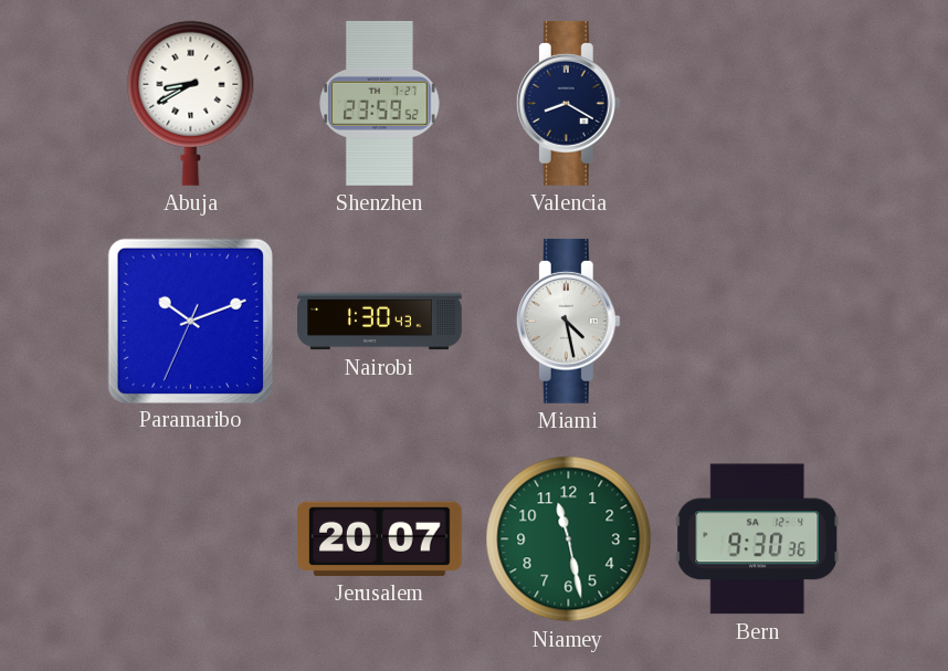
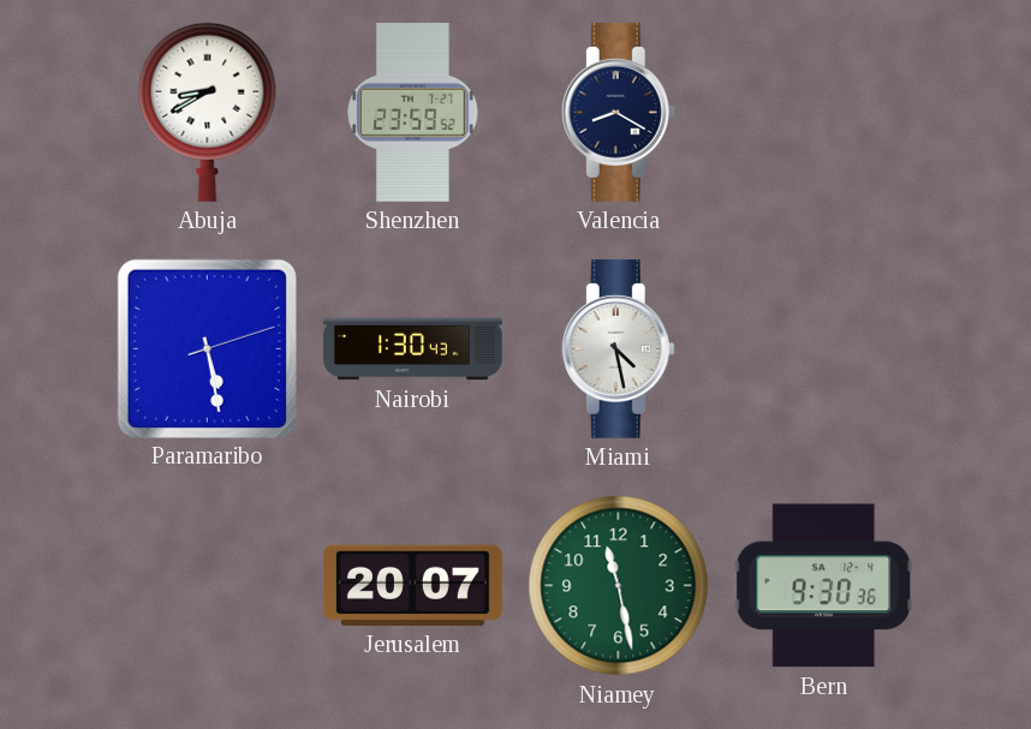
Paramaribo: 10:11 -> 5:28 (207, 348)
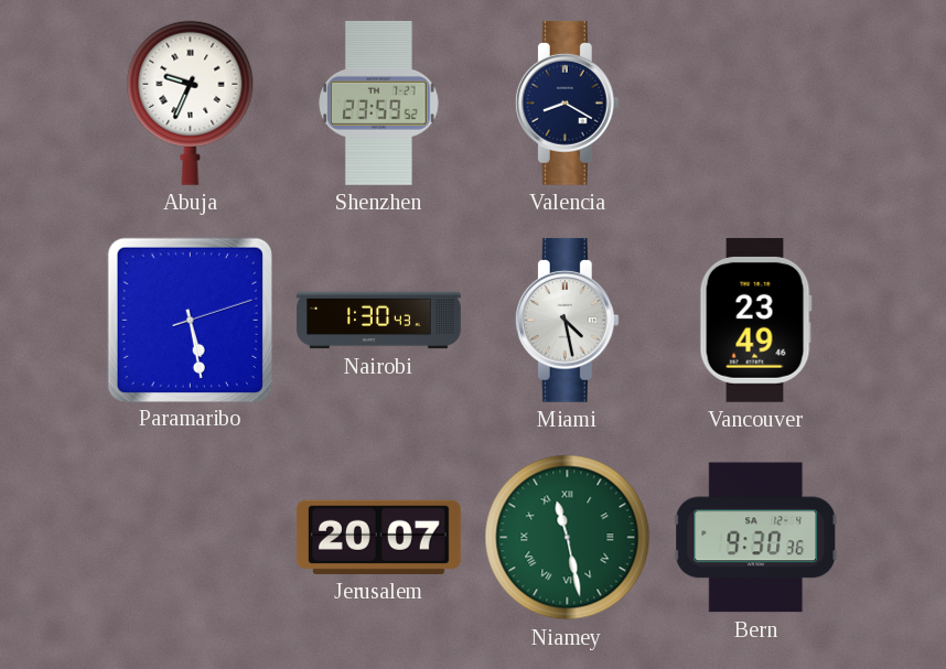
Abuja: 8:40 -> 9:34 (191, 102)
Vancouver: none -> 23:49 (755, 320)
Niamey numerals: Arabic -> Roman (568, 538)
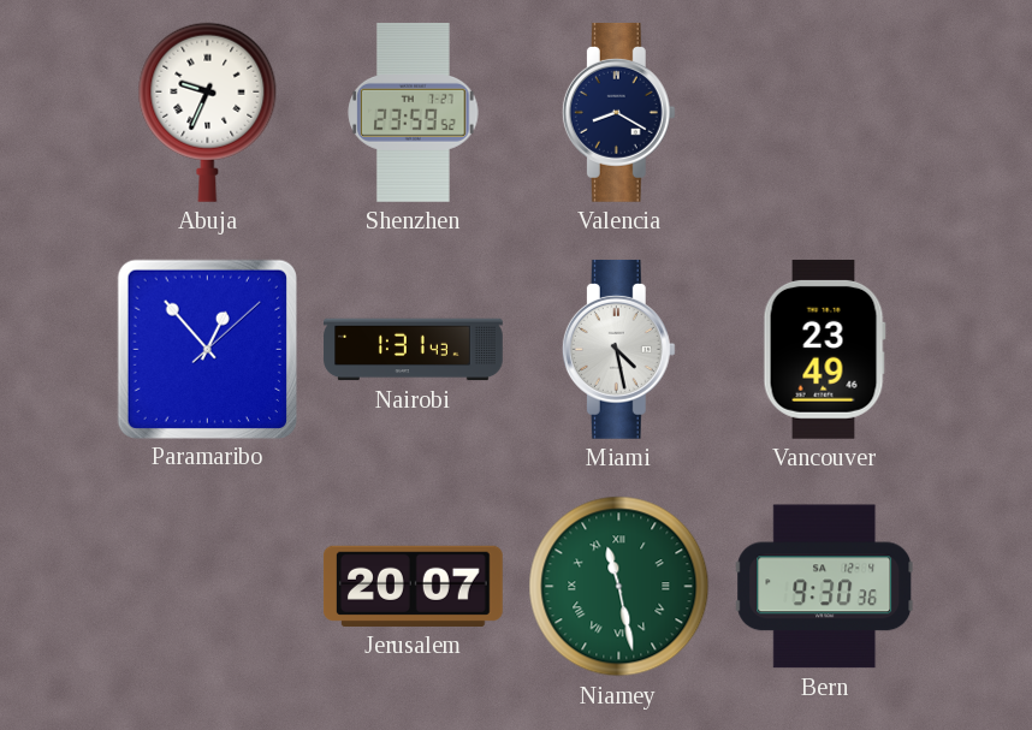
Paramaribo: 5:28 -> 12:53 (207, 349)
Nairobi: 1:30 -> 1:31 (414, 350)
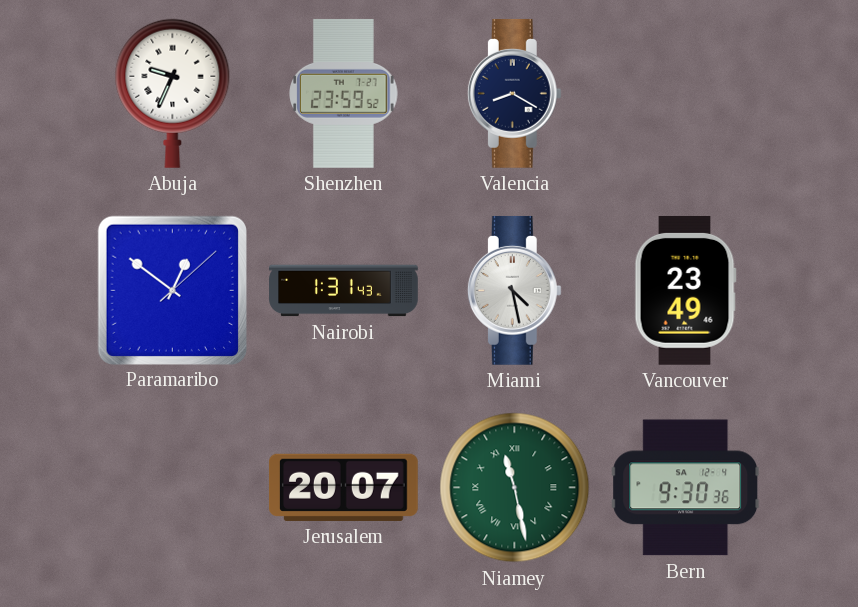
Paramaribo: 12:53 -> 12:51 (172, 290)
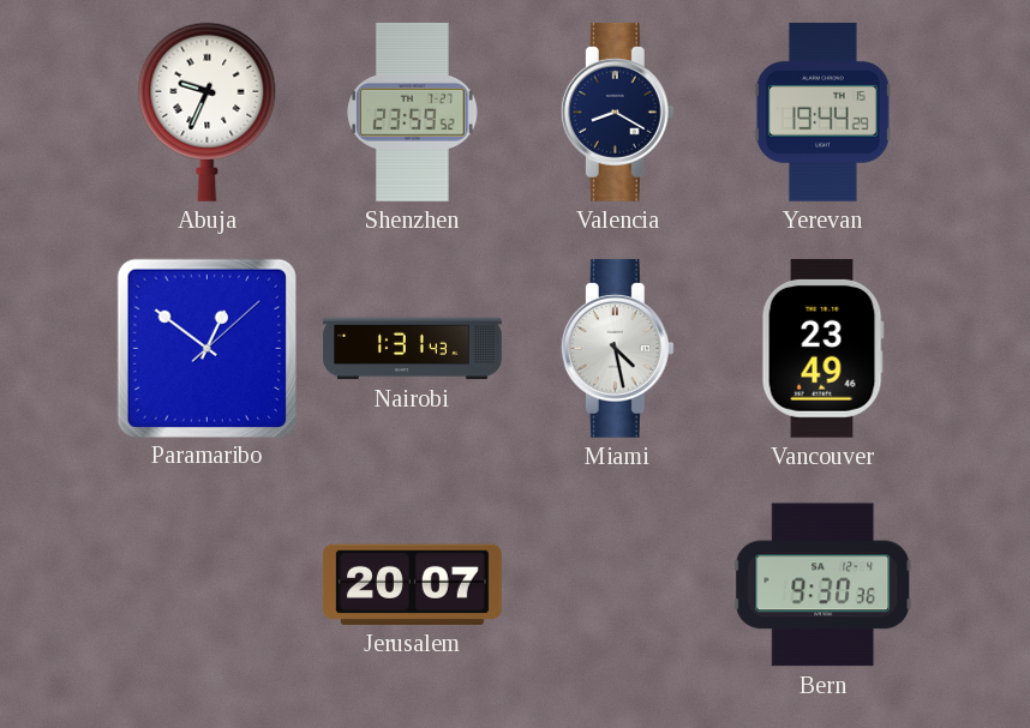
Yerevan: none -> 19:44 (822, 112)
Niamey: 11:28 -> none (515, 488)
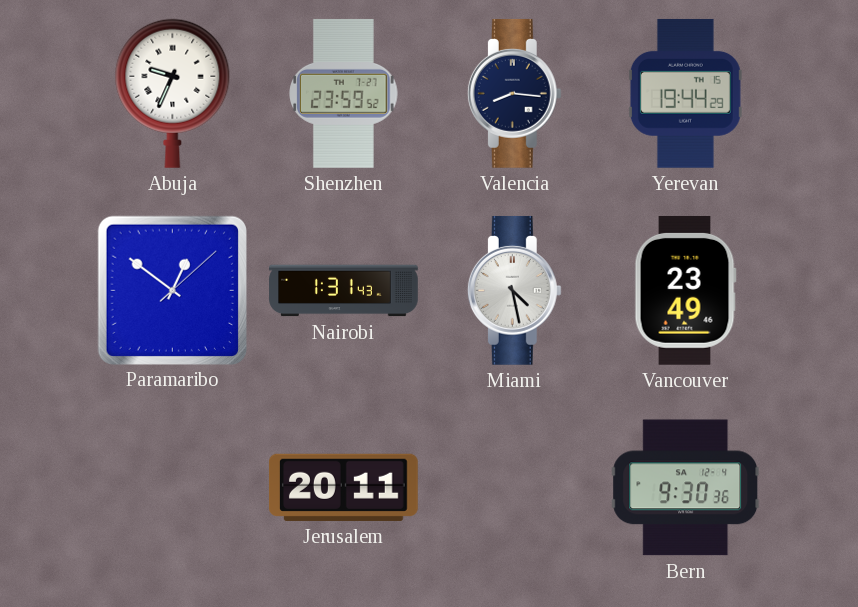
Valencia: 8:20 -> 8:16 (514, 93)
Jerusalem: 20:07 -> 20:11 (343, 487)
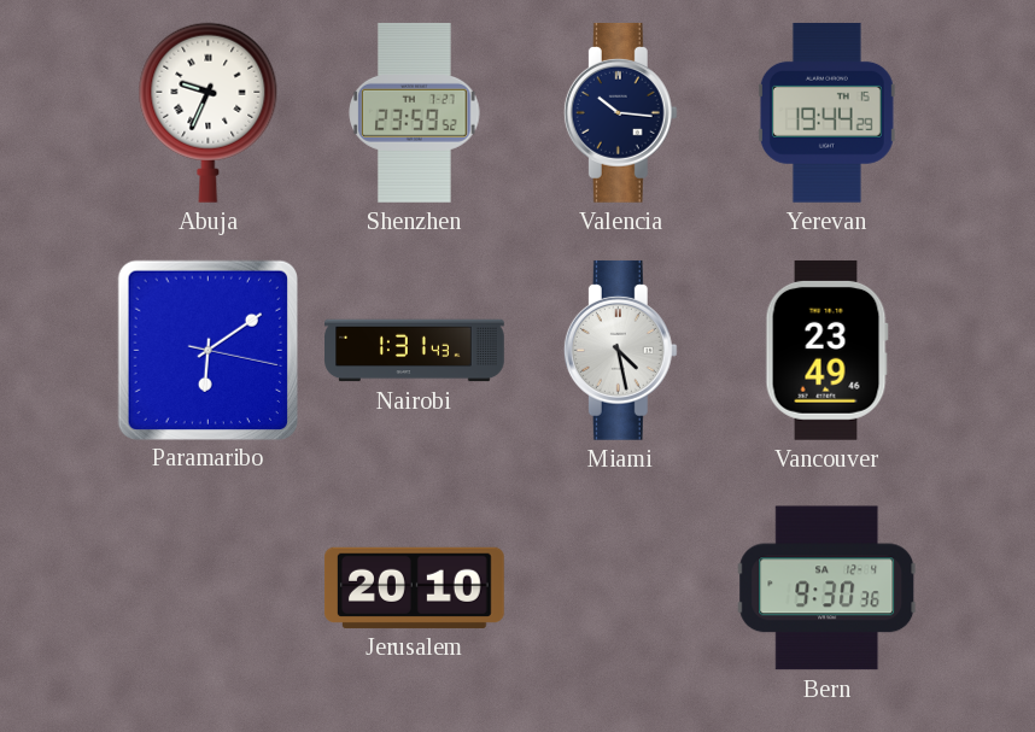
Valencia: 8:16 -> 10:16 (620, 112)
Paramaribo: 12:51 -> 6:09 (207, 350)
Jerusalem: 20:11 -> 20:10 (414, 587)
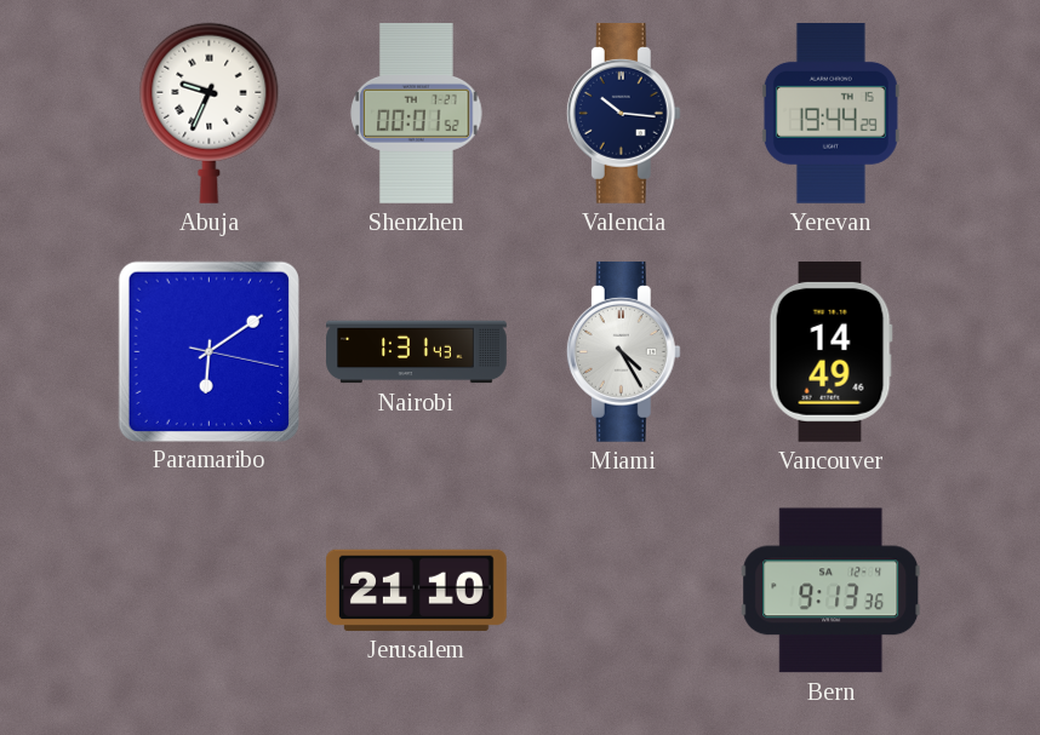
Shenzhen: 23:59 -> 00:01 (417, 113)
Miami: 4:28 -> 4:25 (623, 351)
Vancouver: 23:49 -> 14:49 (830, 351)
Jerusalem: 20:10 -> 21:10 (416, 590)
Bern: 9:30 -> 9:13 (832, 591)
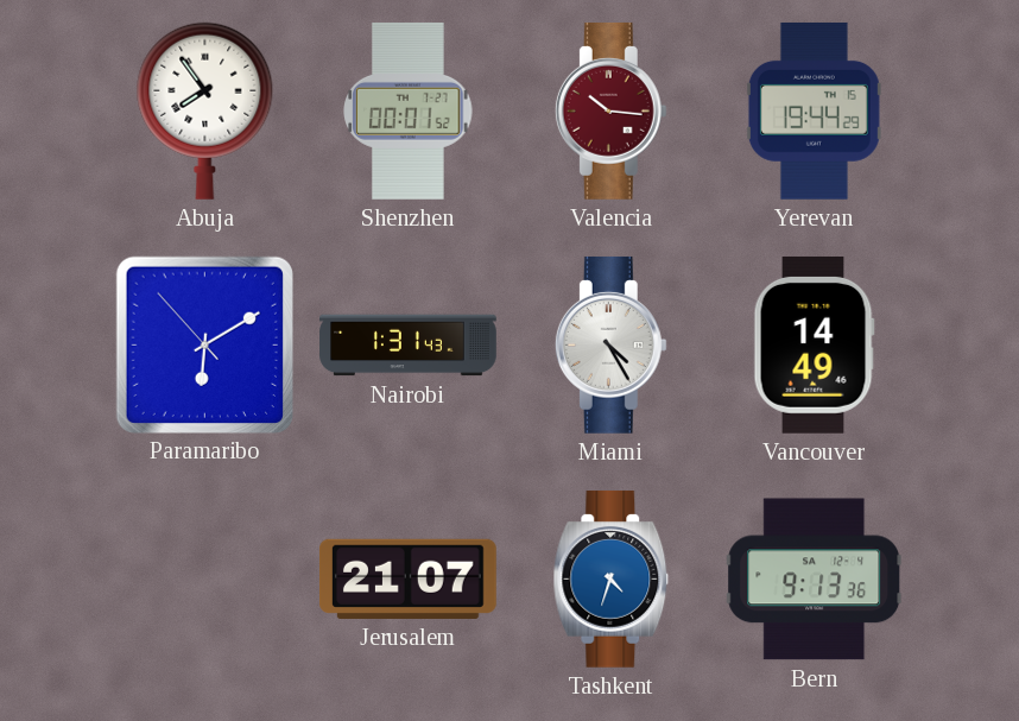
Abuja: 9:34 -> 7:54 (205, 110)
Valencia dial: navy -> burgundy (610, 110)
Paramaribo: 6:09:17 -> 6:09:53 (204, 344)
Jerusalem: 21:10 -> 21:07 (407, 578)
Tashkent: none -> 4:33 (612, 578)
